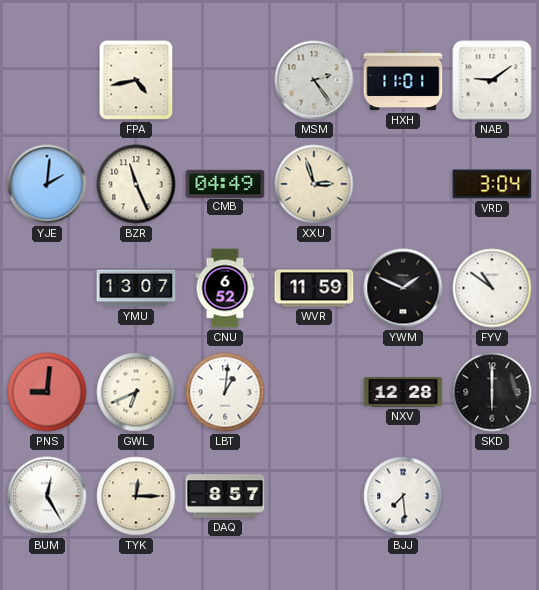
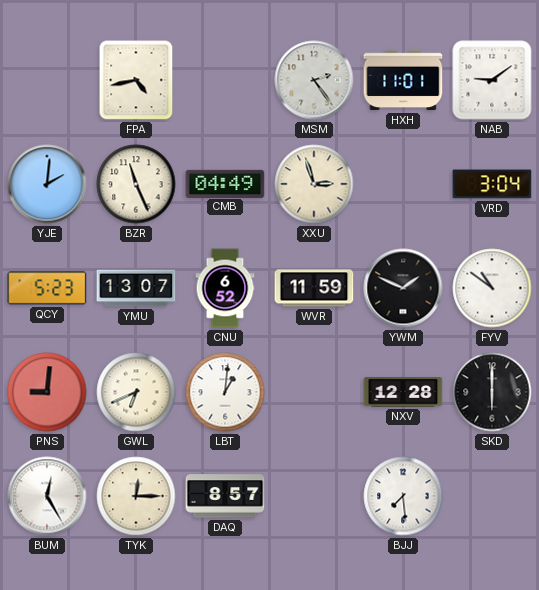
QCY: none -> 5:23 (47, 288)
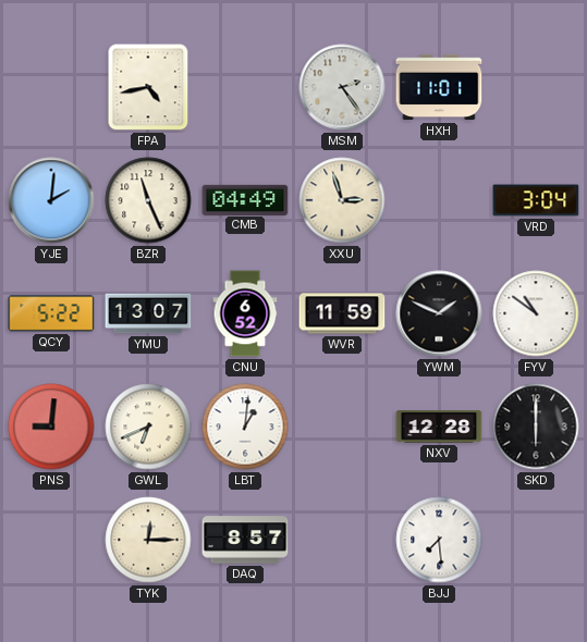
NAB: 9:09 -> none (492, 80)
QCY: 5:23 -> 5:22 (51, 313)
BUM: 12:25 -> none (47, 496)
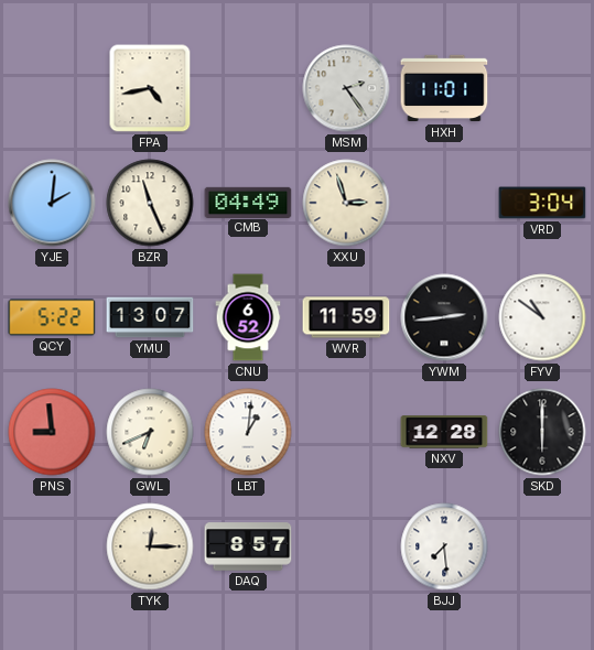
YWM: 1:49 -> 2:44 (444, 317)
PNS: 9:01 -> 8:59 (52, 432)
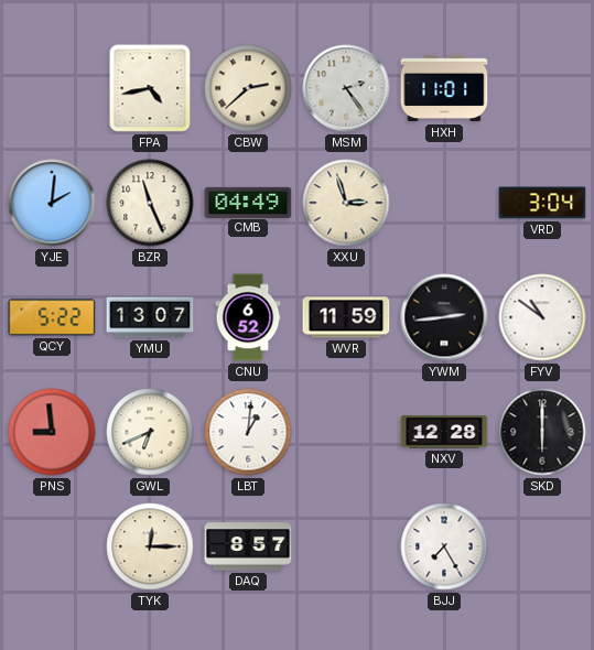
CBW: none -> 2:38 (248, 88)
BJJ: 7:29 -> 7:25 (444, 546)
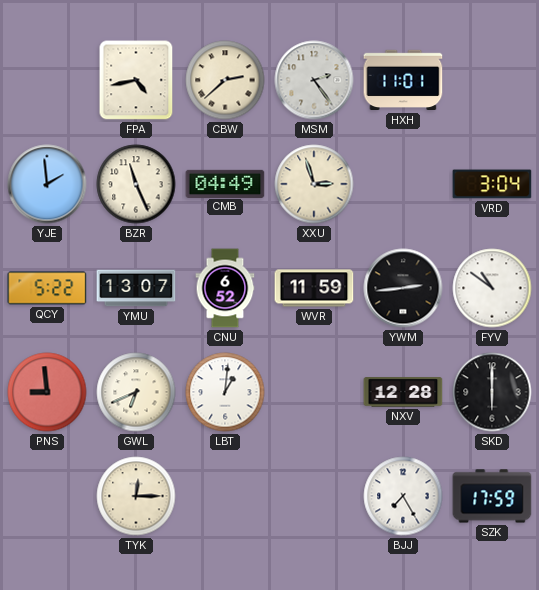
YJE: 2:01 -> 1:59 (47, 184)
DAQ: 8:57 -> none (248, 546)
SZK: none -> 17:59 (492, 496)
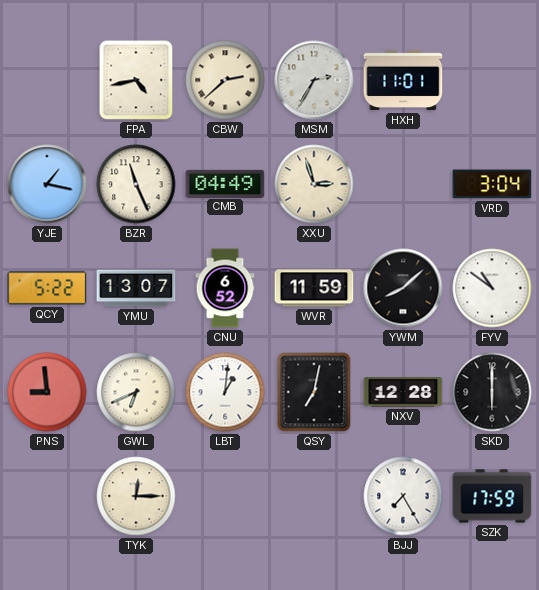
MSM: 2:24 -> 2:35 (314, 80)
YJE: 1:59 -> 1:17 (47, 184)
YWM: 2:44 -> 8:08 (403, 288)
QSY: none -> 7:02 (314, 392)
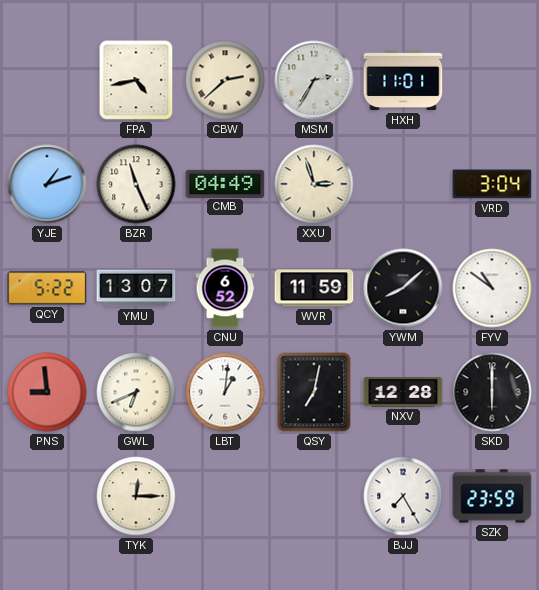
YJE: 1:17 -> 1:12 (47, 184)
SZK: 17:59 -> 23:59 (492, 496)
